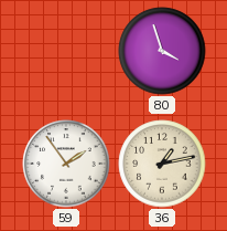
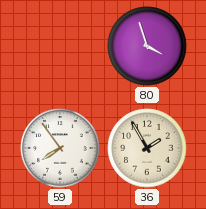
59: 1:54 -> 7:54 (60, 148)
36: 1:13 -> 1:55 (147, 148)
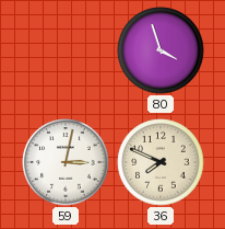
59: 7:54 -> 3:02 (66, 162)
36: 1:55 -> 7:49 (161, 162)
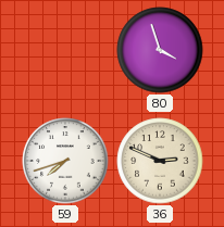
59: 3:02 -> 7:42 (65, 161)
36: 7:49 -> 2:49 (160, 161)
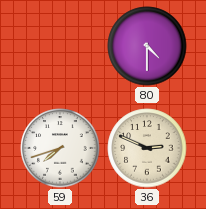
80: 3:57 -> 4:30 (147, 46)
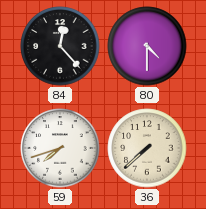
84: none -> 12:23 (60, 46)
36: 2:49 -> 7:38 (147, 148)
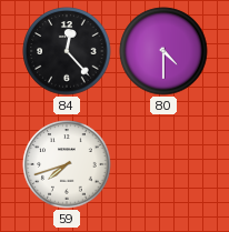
36: 7:38 -> none (147, 148)
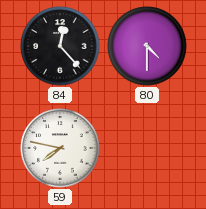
59: 7:42 -> 7:47 (60, 148)
